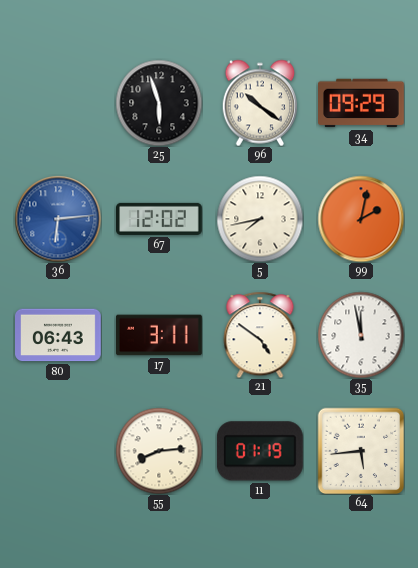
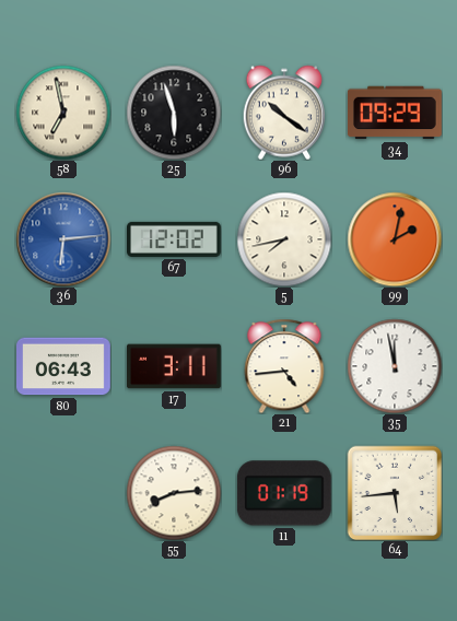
58: none -> 6:58 (63, 113)
21: 4:51 -> 4:44 (284, 366)
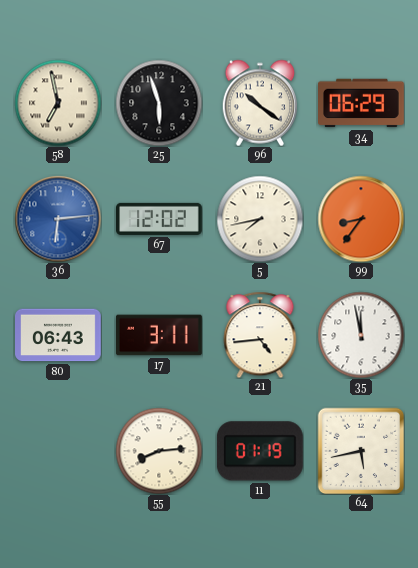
34: 09:29 -> 06:29 (362, 103)
99: 2:02 -> 8:36 (361, 219)
64: 5:44 -> 5:43 (361, 451)
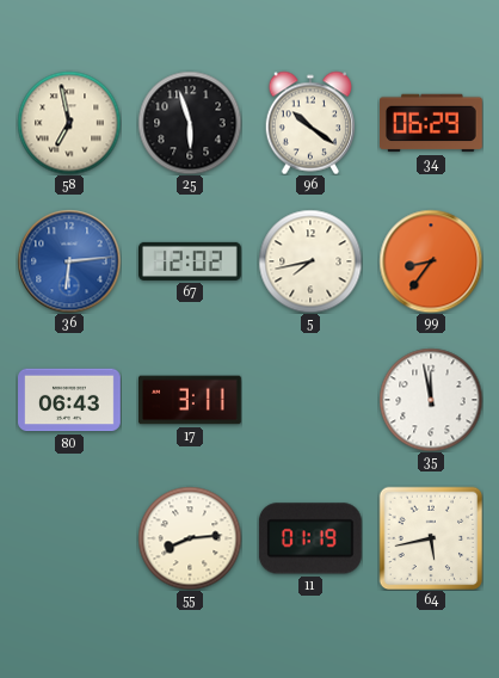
21: 4:44 -> none (260, 335)
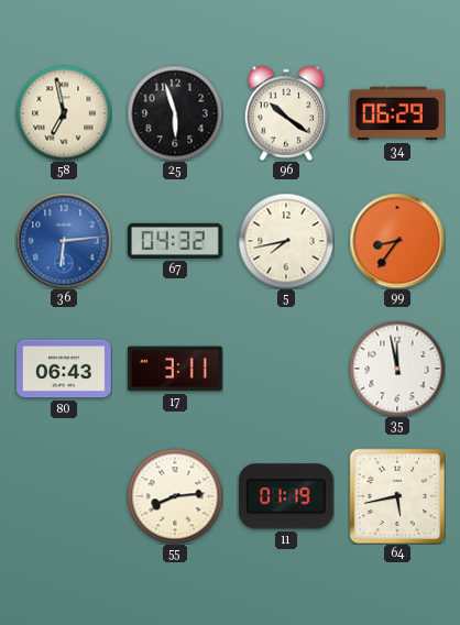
67: 12:02 -> 04:32 (176, 241)
